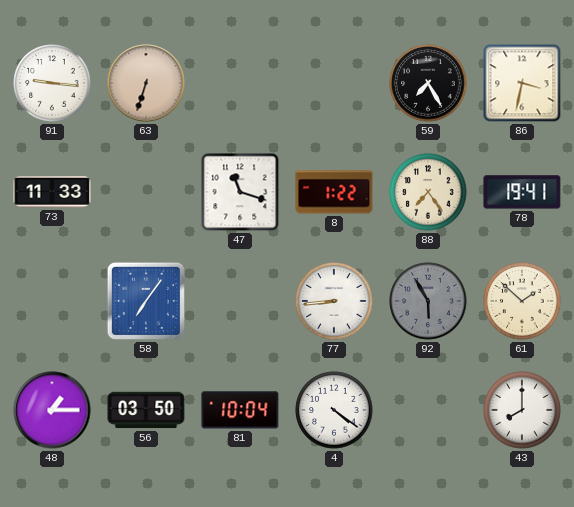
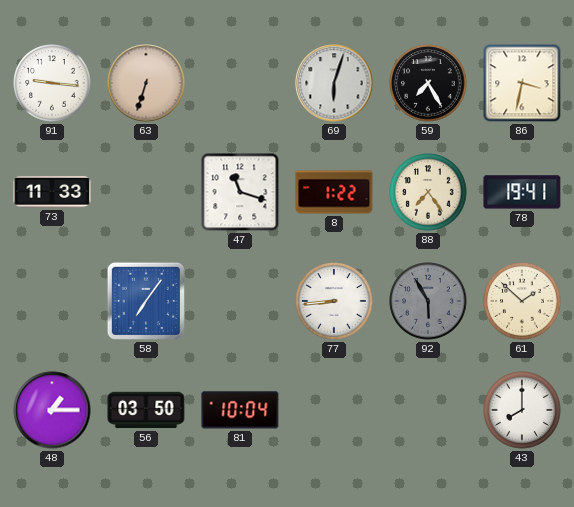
69: none -> 6:03 (334, 83)
4: 4:21 -> none (334, 410)
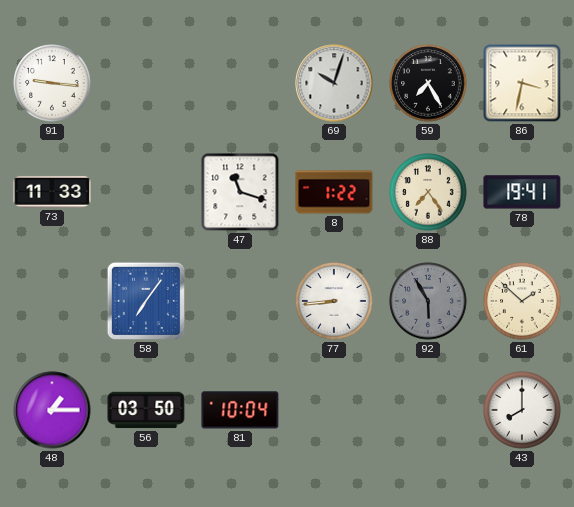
63: 6:33 -> none (146, 83)
69: 6:03 -> 10:03 (334, 83)
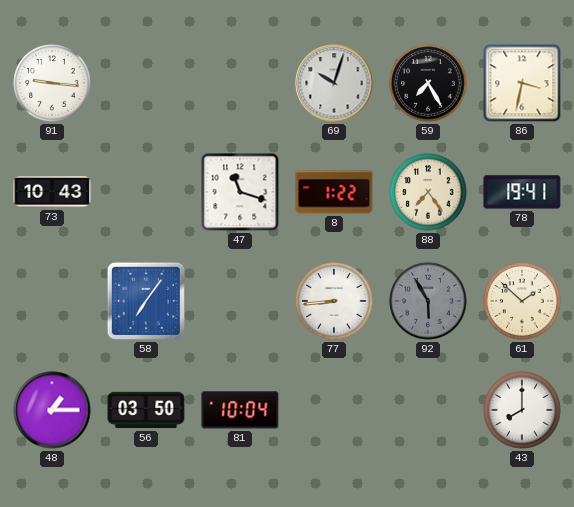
73: 11:33 -> 10:43 (52, 192)
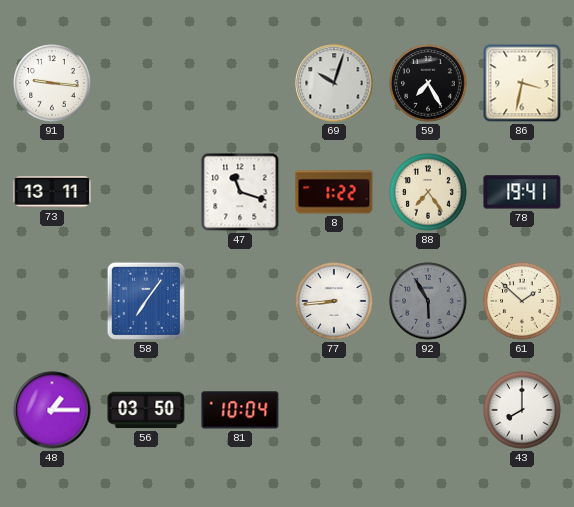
73: 10:43 -> 13:11 (52, 192)
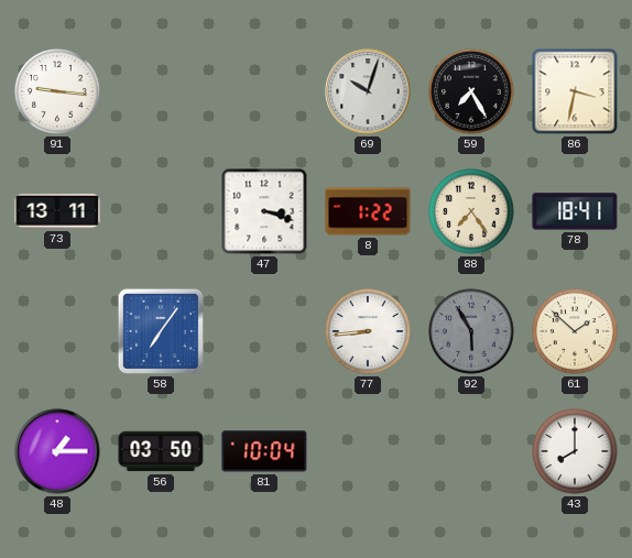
47: 11:18 -> 3:18 (264, 211)
78: 19:41 -> 18:41 (575, 211)
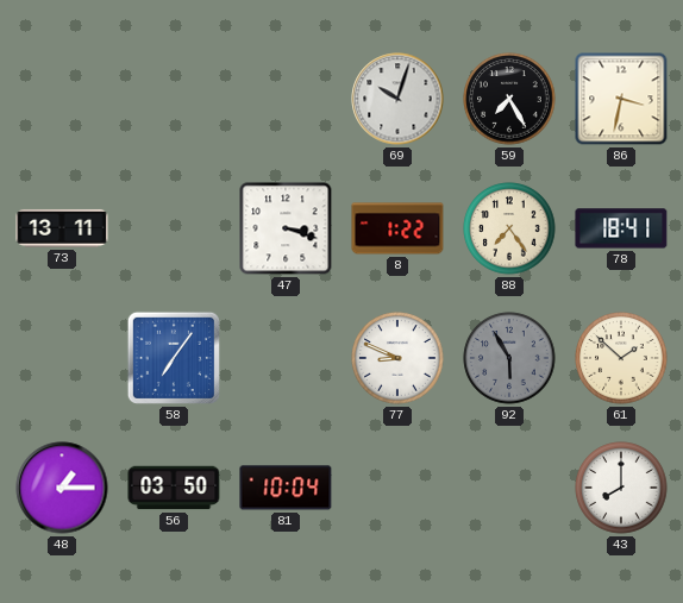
91: 9:16 -> none (57, 91)
77: 8:44 -> 8:49 (397, 358)
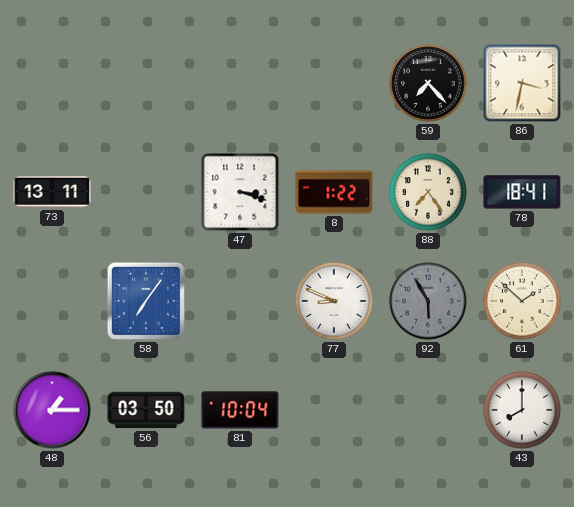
69: 10:03 -> none (397, 99)
59: 7:25 -> 7:23 (428, 83)
